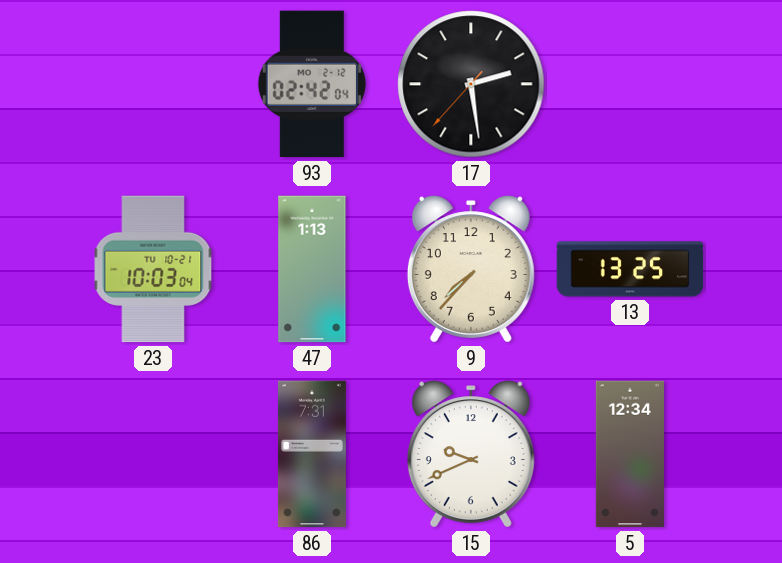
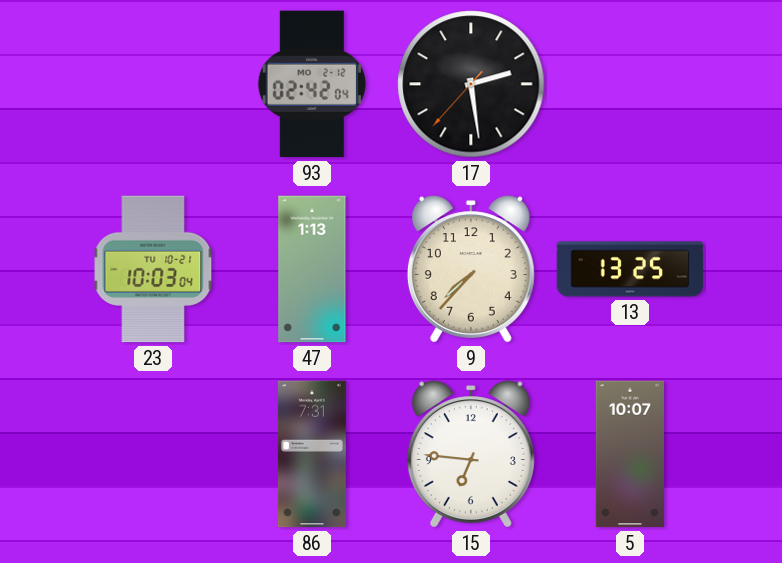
15: 9:41 -> 6:46 (471, 454)
5: 12:34 -> 10:07 (630, 454)
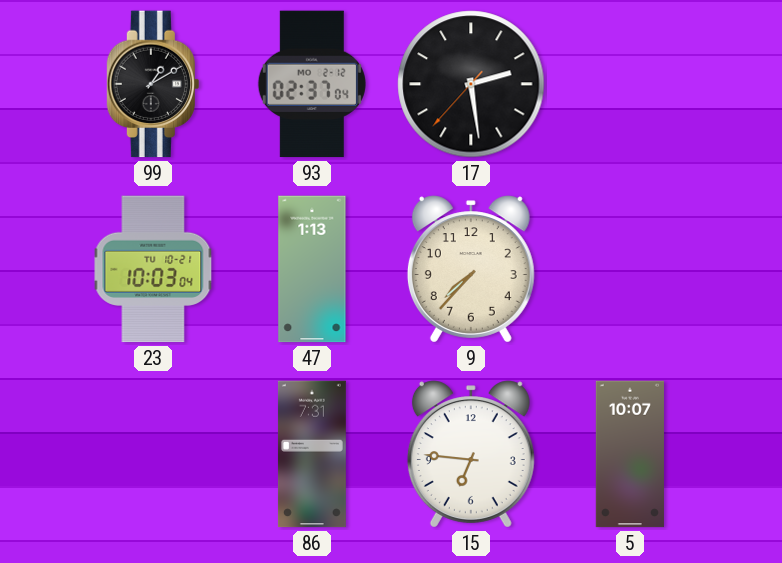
99: none -> 1:10 (153, 84)
93: 02:42 -> 02:37 (312, 84)
13: 13:25 -> none (630, 269)
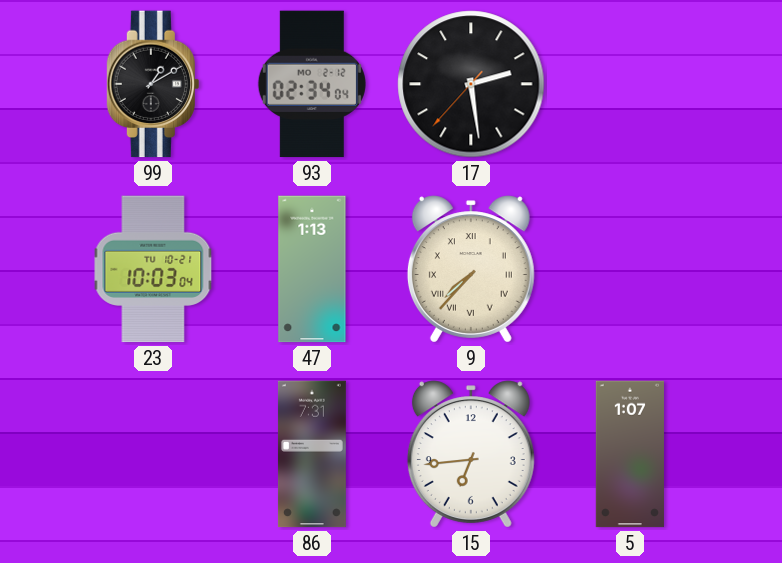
93: 02:37 -> 02:34 (312, 84)
9 numerals: Arabic -> Roman (471, 269)
15: 6:46 -> 6:44 (471, 454)
5: 10:07 -> 1:07 (630, 454)
